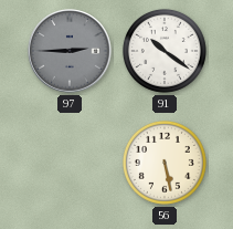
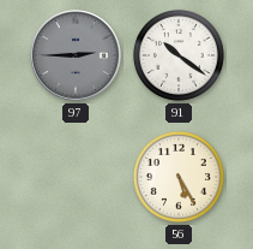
56: 5:28 -> 5:25 (179, 177)
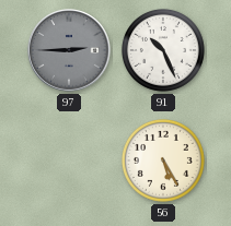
91: 10:21 -> 10:26 (163, 50)
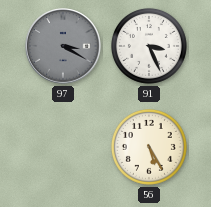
97: 2:45 -> 3:20 (63, 46)
91: 10:26 -> 3:26 (149, 46)
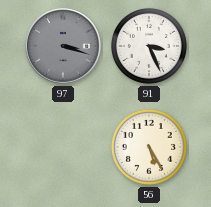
97: 3:20 -> 3:18 (63, 46)
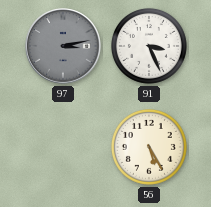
97: 3:18 -> 3:13 (63, 46)
